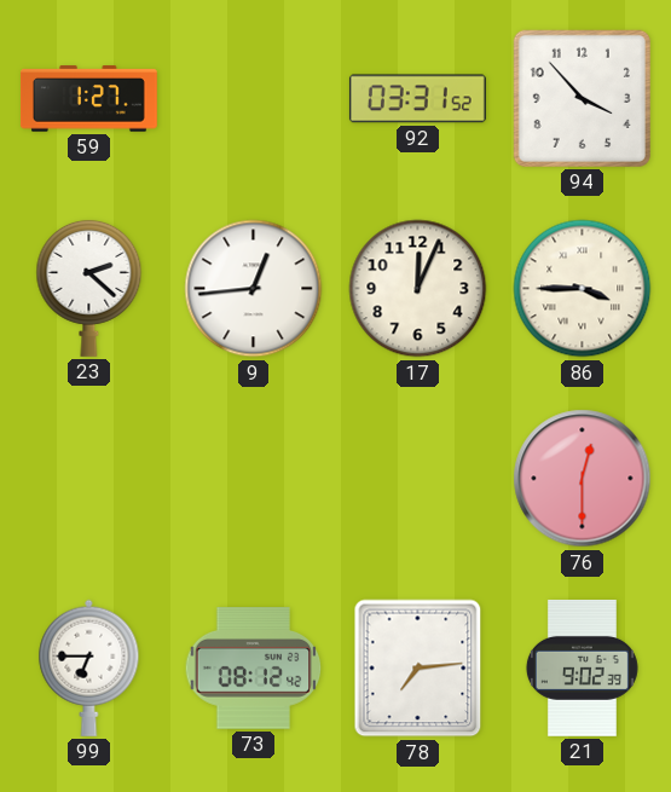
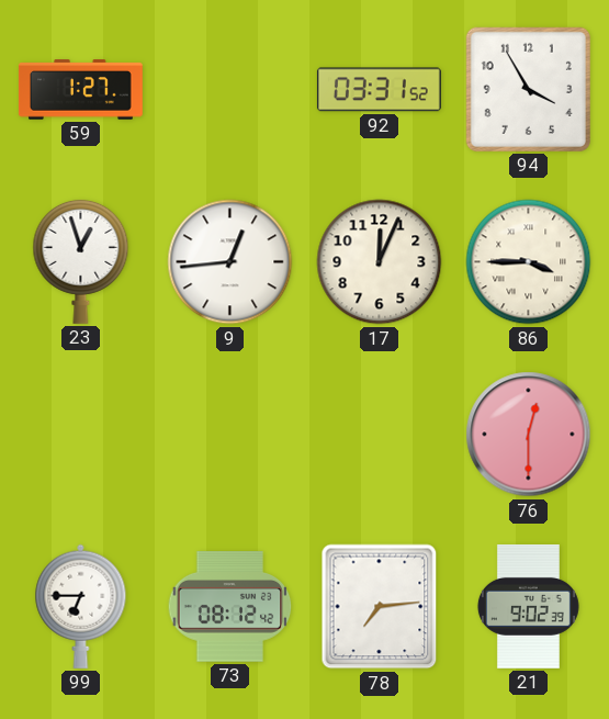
94: 3:53 -> 3:55 (528, 89)
23: 2:22 -> 12:57 (81, 261)
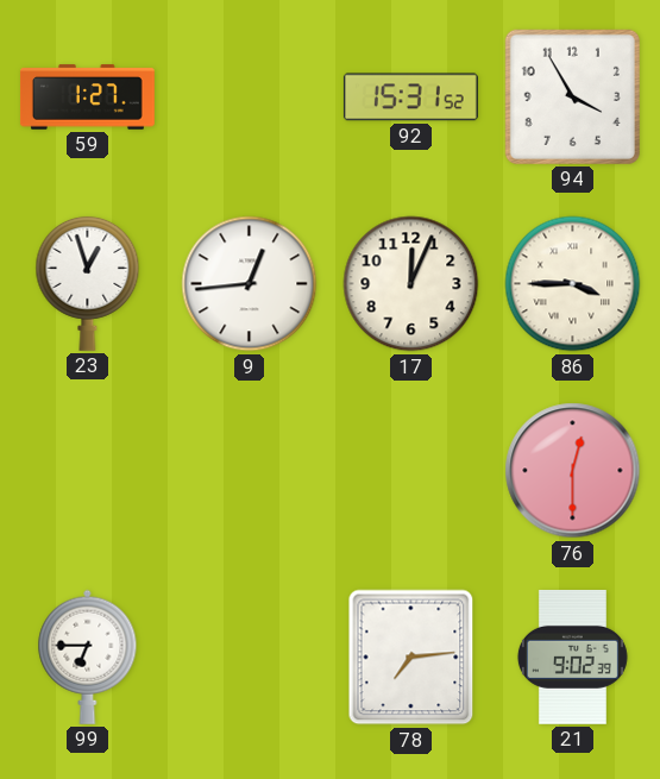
92: 03:31 -> 15:31 (410, 98)
73: 08:12 -> none (230, 607)
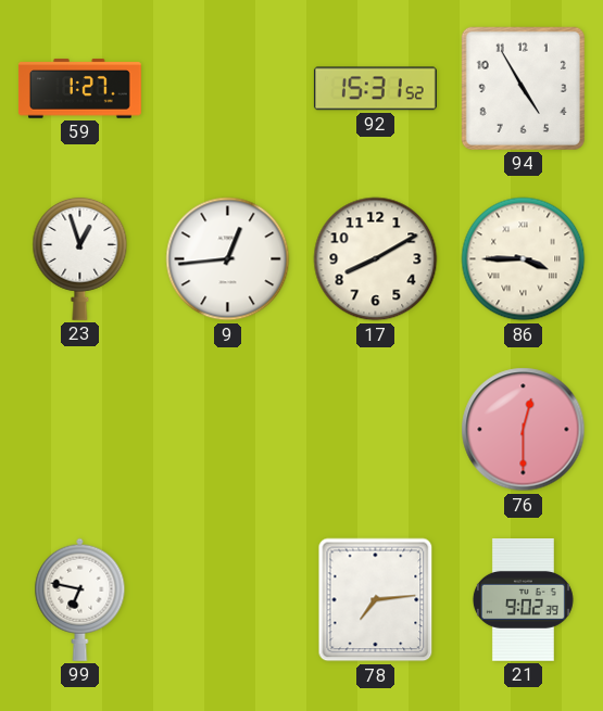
94: 3:55 -> 4:55 (523, 88)
17: 12:04 -> 8:10 (376, 259)
99: 6:45 -> 6:47 (80, 599)
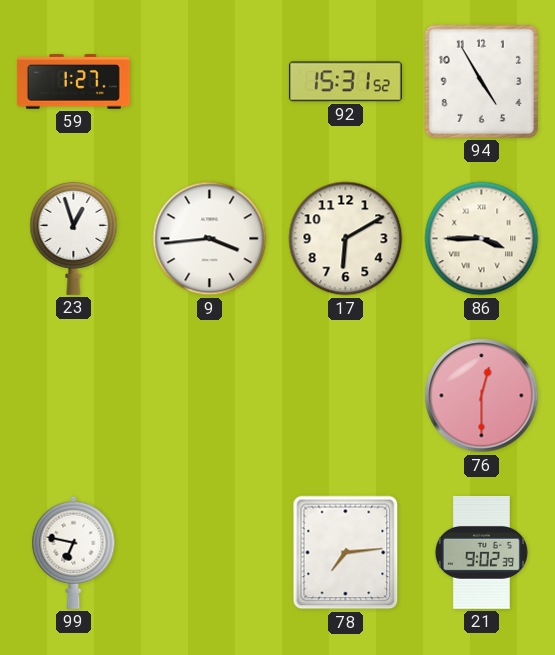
9: 12:44 -> 3:44 (210, 239)
17: 8:10 -> 6:10 (346, 239)
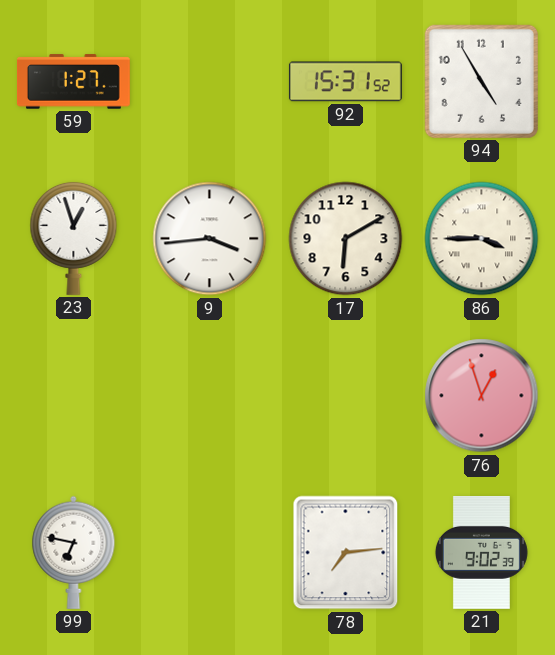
76: 12:30 -> 12:57 (482, 396)
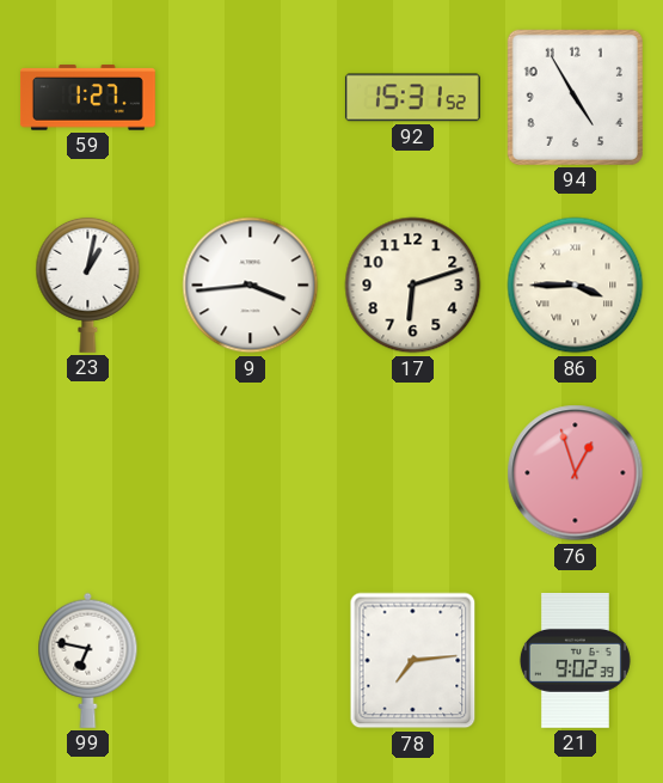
23: 12:57 -> 1:02 (88, 285)
17: 6:10 -> 6:12 (413, 286)
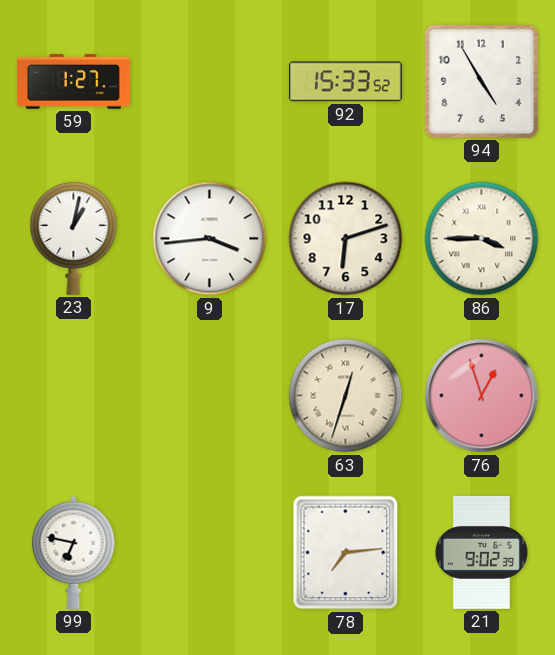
92: 15:31 -> 15:33 (345, 82)
63: none -> 12:33 (346, 396)
